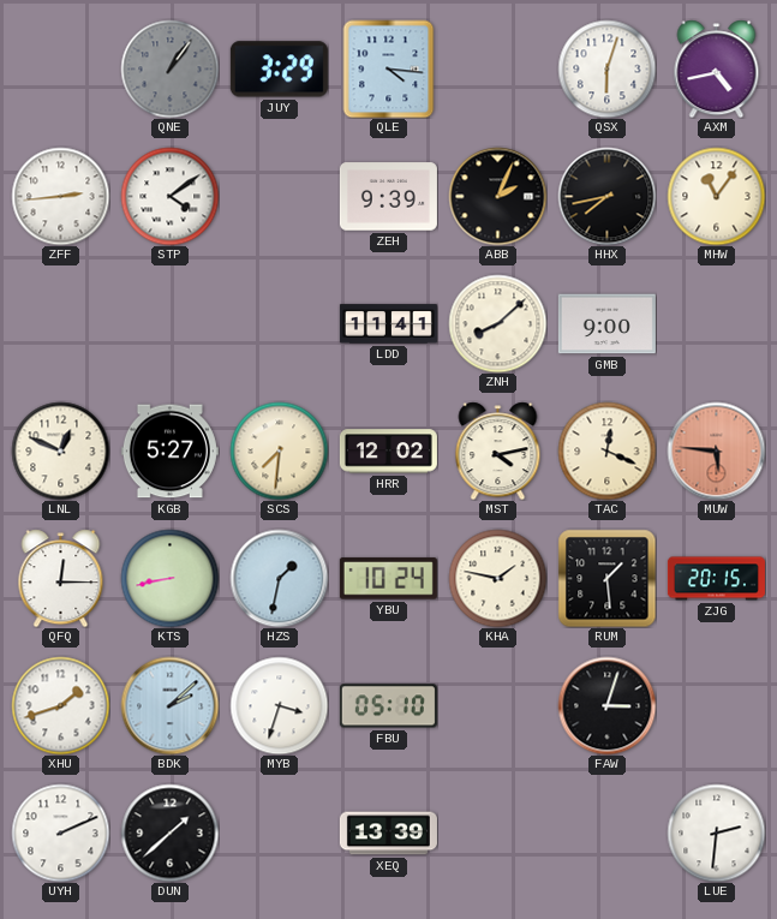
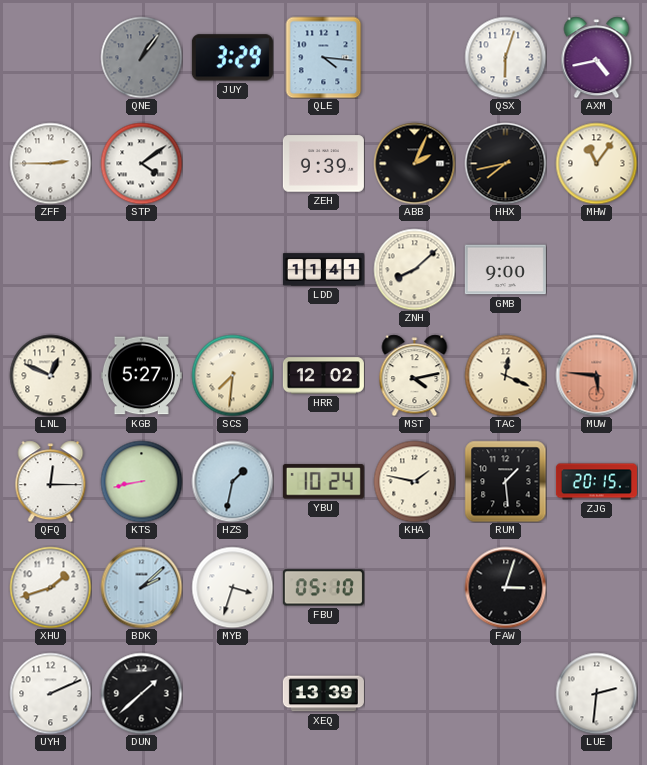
ZFF: 2:44 -> 2:45 (50, 163)
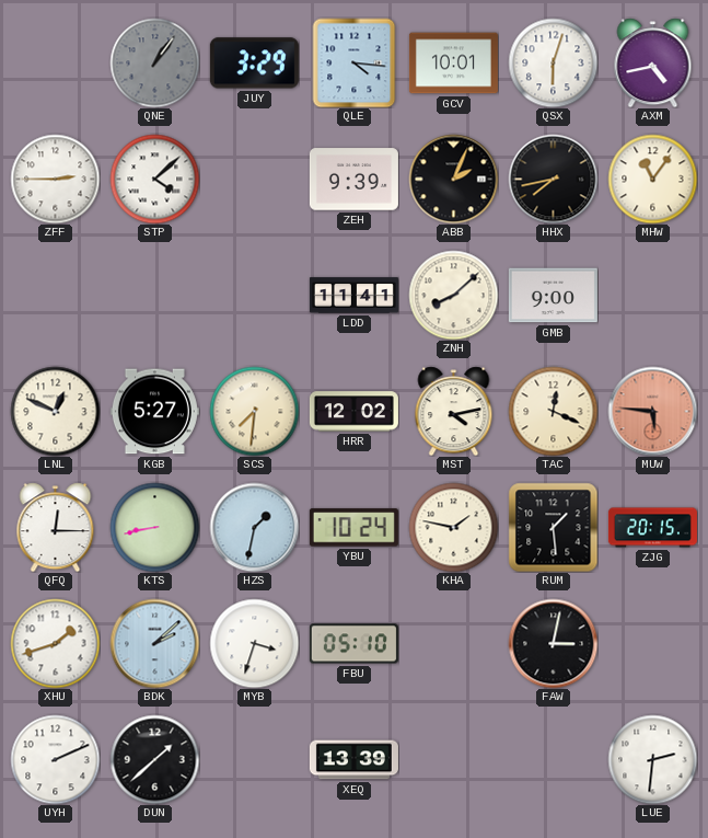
GCV: none -> 10:01 (453, 64)
STP: 4:09 -> 4:08 (154, 179)
FAW: 3:03 -> 3:02 (553, 643)
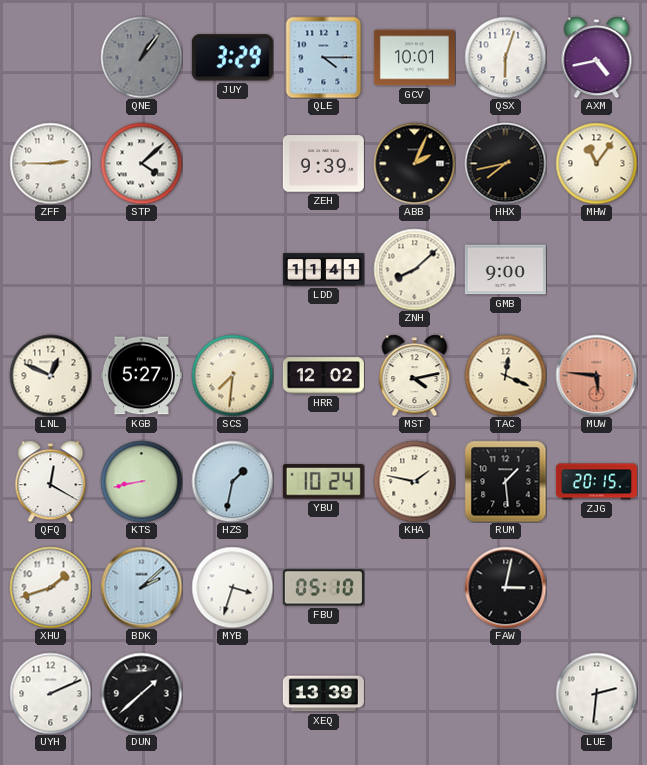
QLE: 4:16 -> 4:15 (324, 57)
QFQ: 12:15 -> 12:20 (51, 481)
